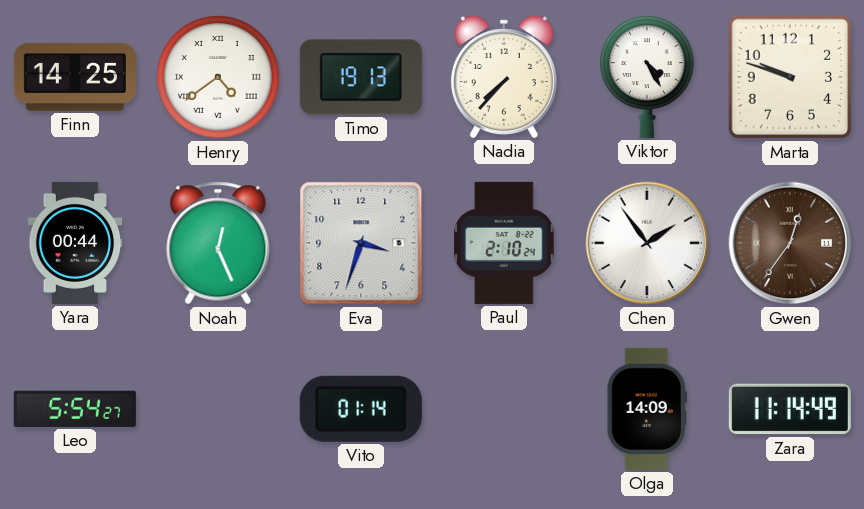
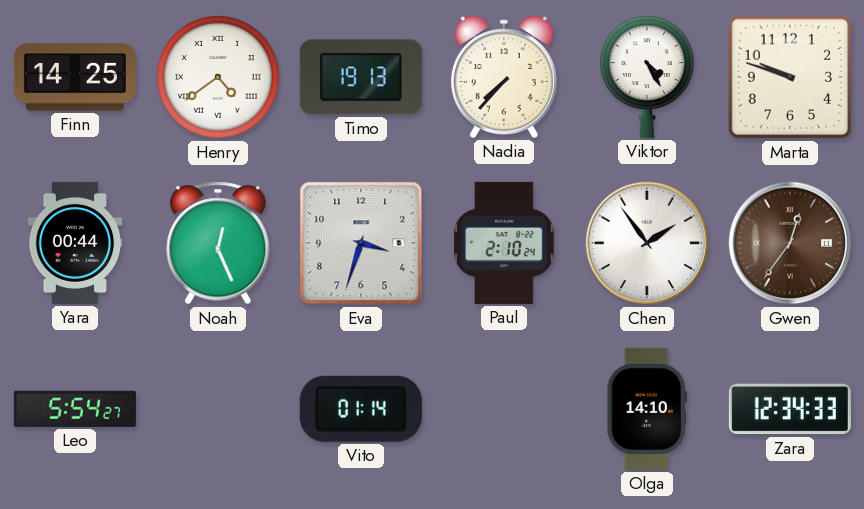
Olga: 14:09 -> 14:10 (646, 409)
Zara: 11:14 -> 12:34 (790, 409)
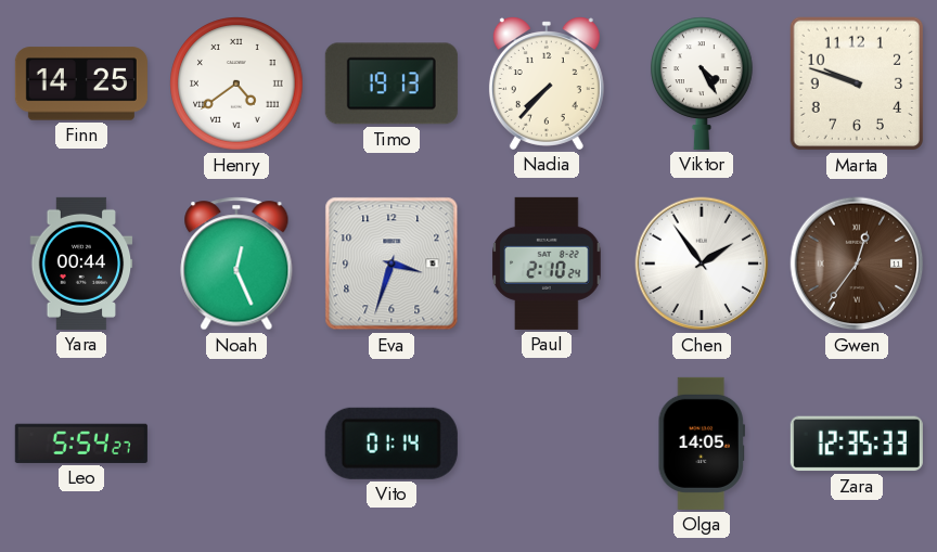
Olga: 14:10 -> 14:05 (701, 444)
Zara: 12:34 -> 12:35 (857, 444)
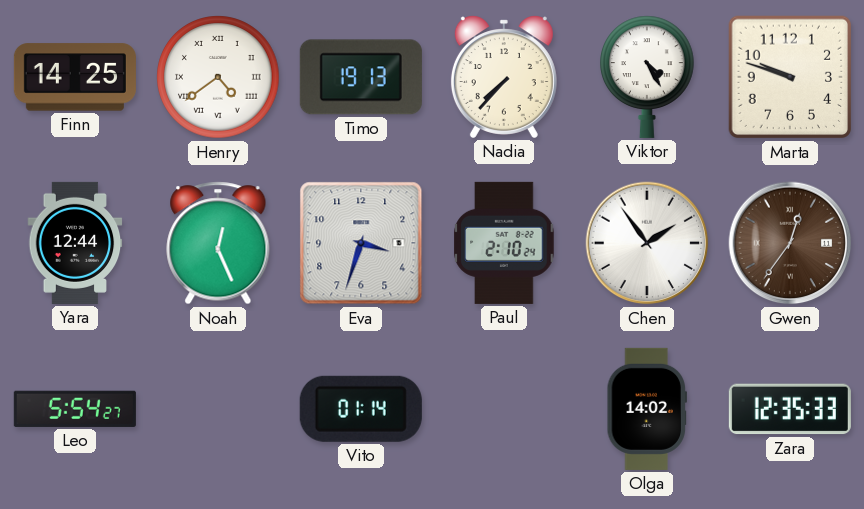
Yara: 00:44 -> 12:44 (75, 243)
Olga: 14:05 -> 14:02 (646, 409)
